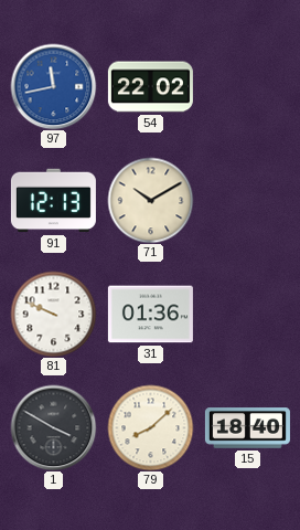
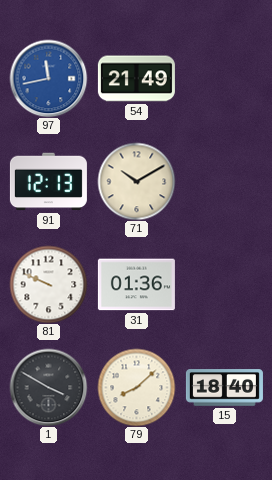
54: 22:02 -> 21:49 (136, 79)
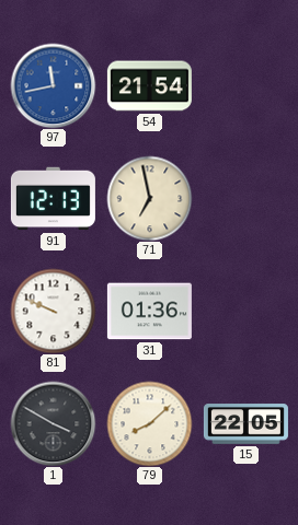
54: 21:49 -> 21:54 (149, 86)
71: 10:10 -> 6:58 (149, 198)
15: 18:40 -> 22:05 (245, 424)
